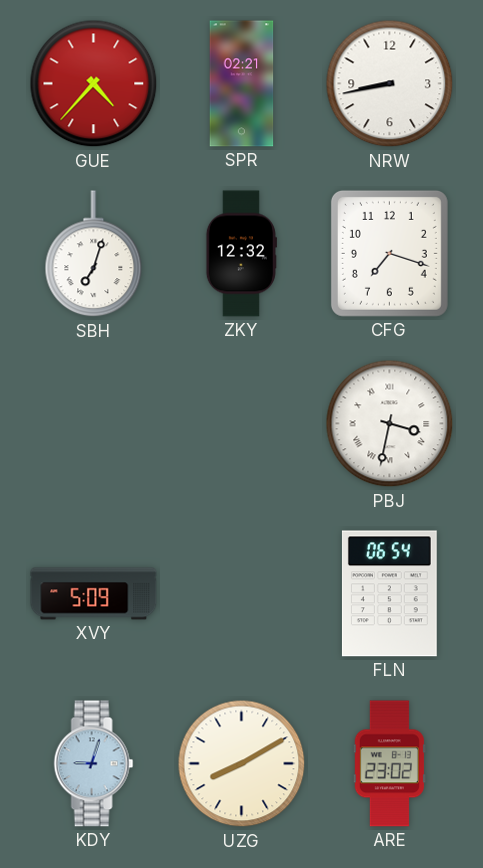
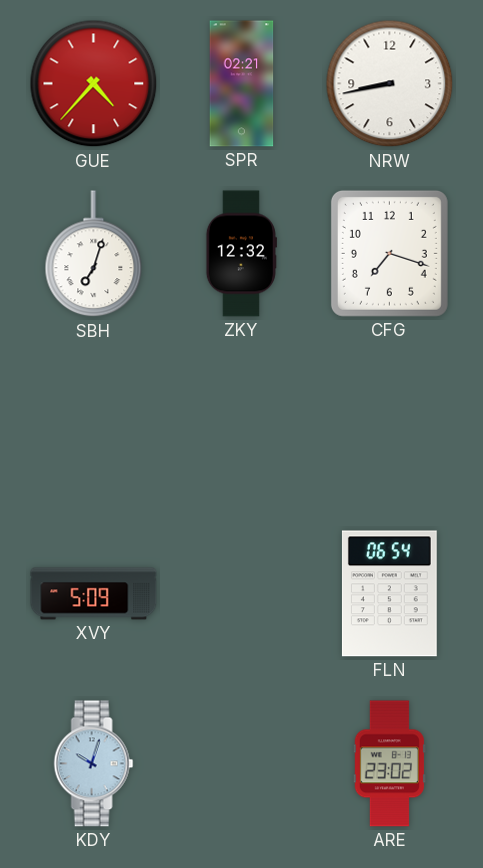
PBJ: 3:32 -> none (390, 424)
KDY: 9:03 -> 10:03 (94, 764)
UZG: 8:10 -> none (242, 764)
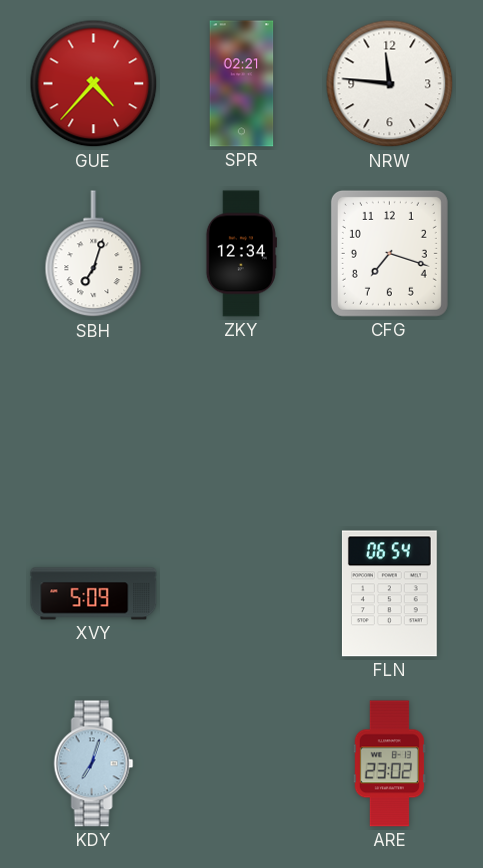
NRW: 8:43 -> 11:46 (390, 84)
ZKY: 12:32 -> 12:34 (241, 254)
KDY: 10:03 -> 7:03 (94, 764)
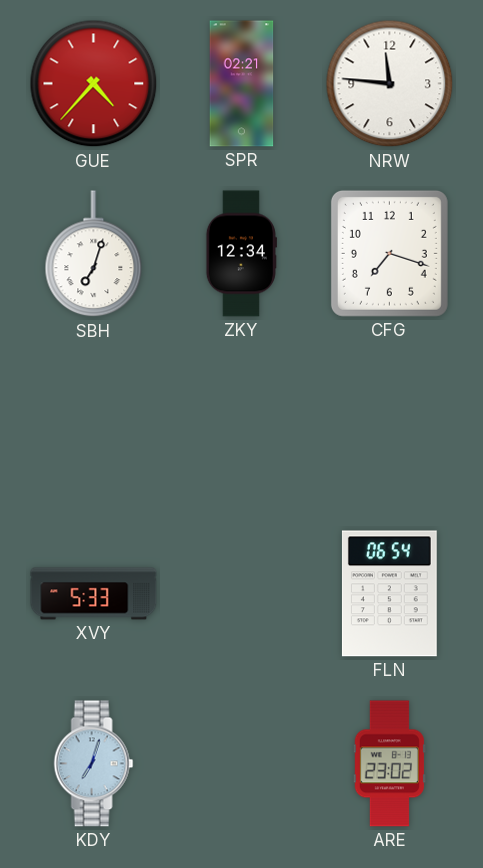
XVY: 5:09 -> 5:33 (94, 594)
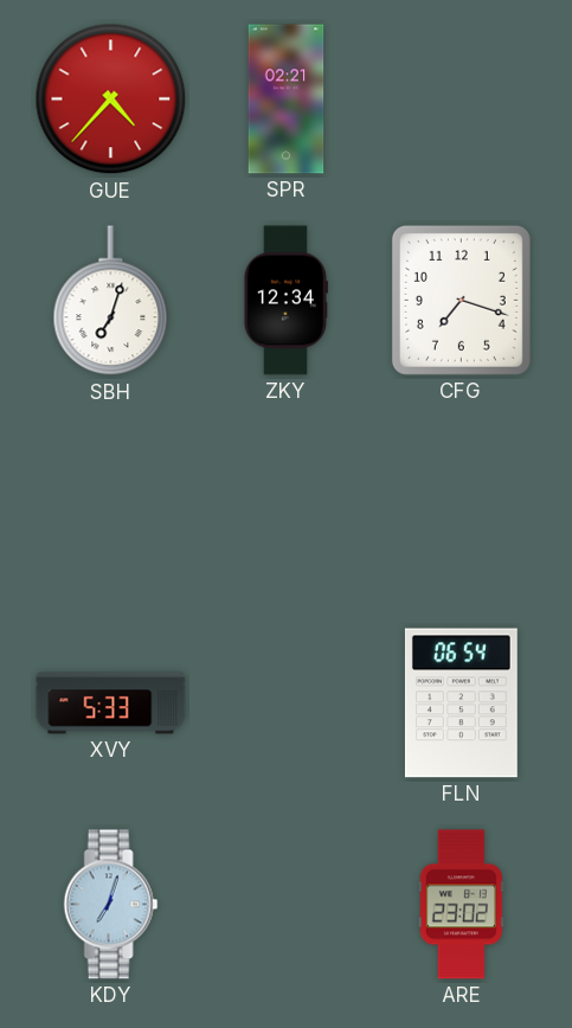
NRW: 11:46 -> none (390, 84)
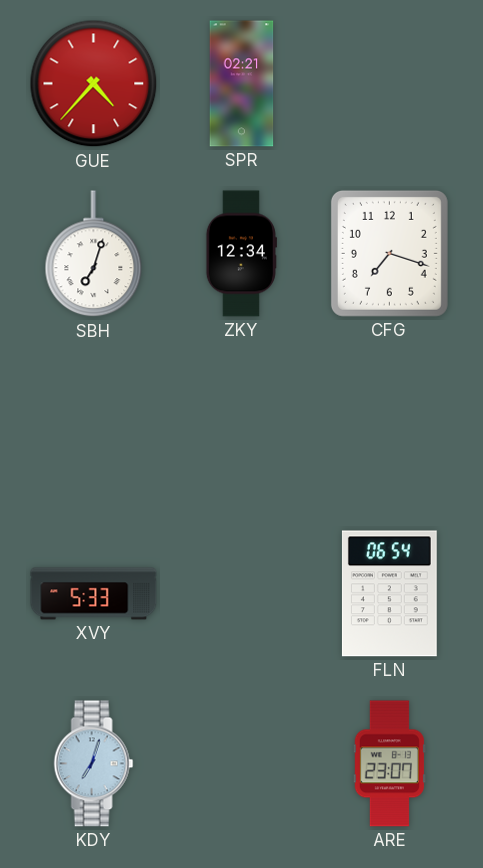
ARE: 23:02 -> 23:07 (389, 764)
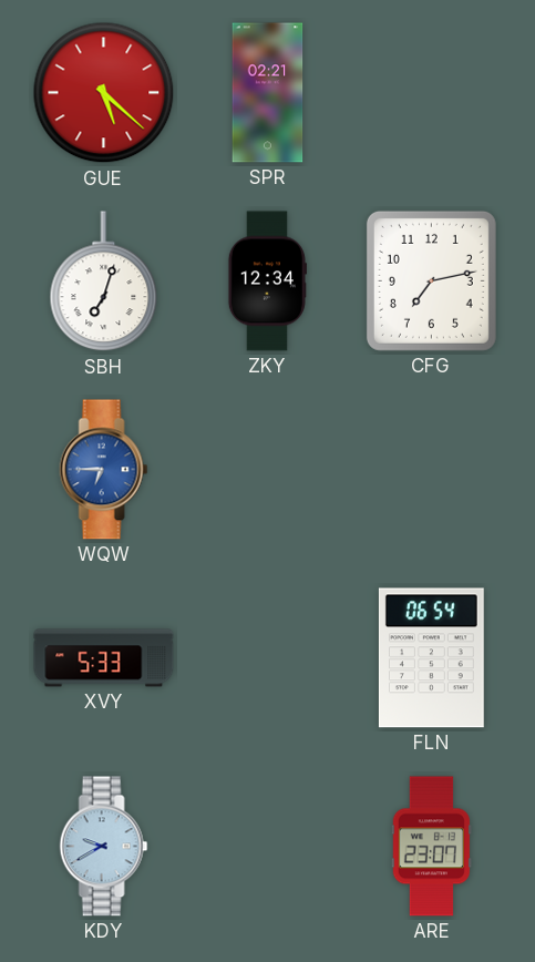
GUE: 4:37 -> 5:22 (104, 93)
CFG: 7:18 -> 7:13 (431, 280)
WQW: none -> 6:45 (104, 470)
KDY: 7:03 -> 9:40 (104, 847)
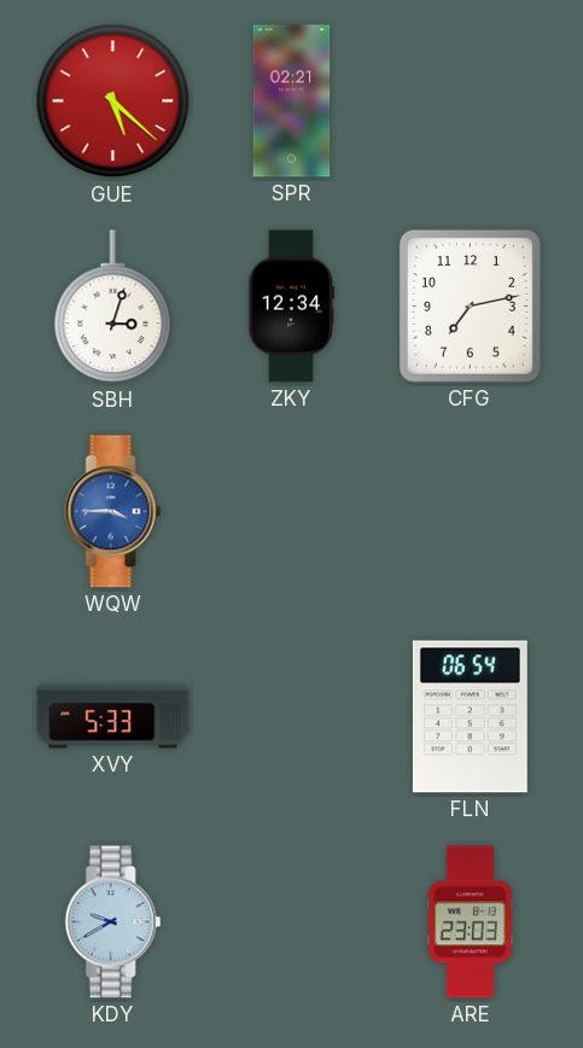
SBH: 7:03 -> 3:03 (113, 307)
WQW: 6:45 -> 3:45 (113, 512)
ARE: 23:07 -> 23:03 (470, 922)
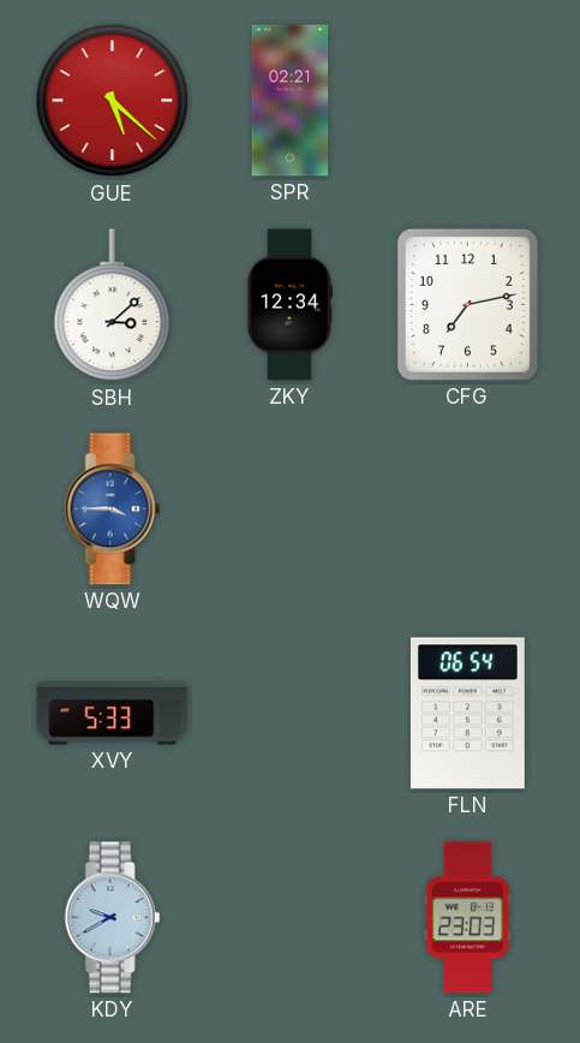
SBH: 3:03 -> 3:08 (113, 305)
